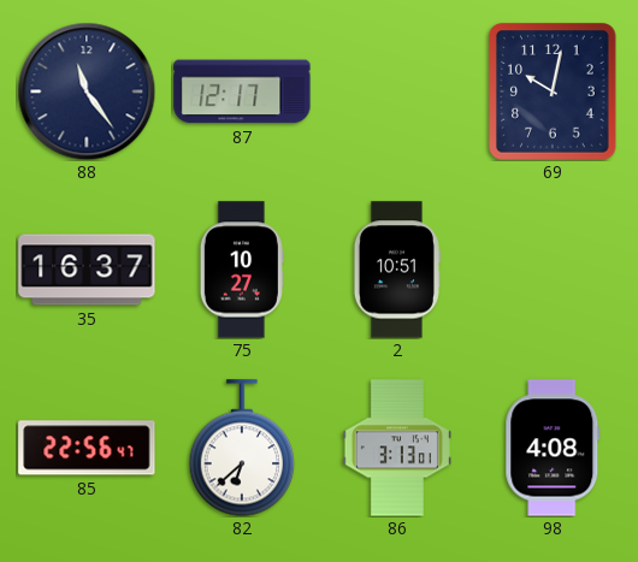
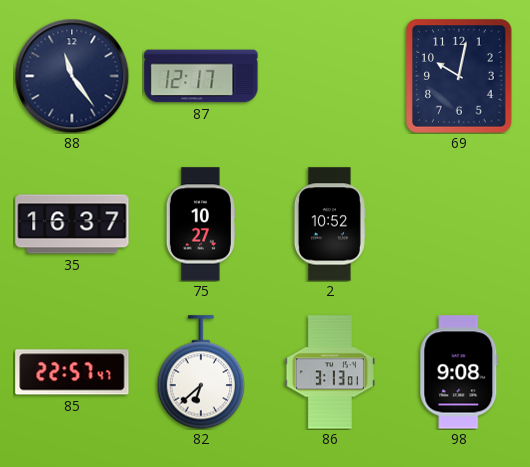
2: 10:51 -> 10:52 (329, 224)
85: 22:56 -> 22:57 (72, 372)
98: 4:08 -> 9:08 (459, 372)
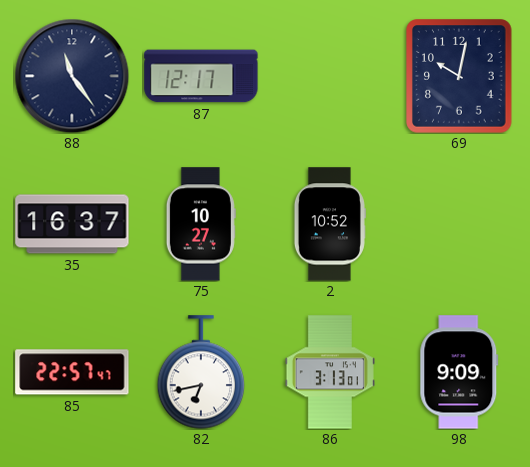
82: 6:38 -> 6:43 (201, 372)
98: 9:08 -> 9:09 (459, 372)
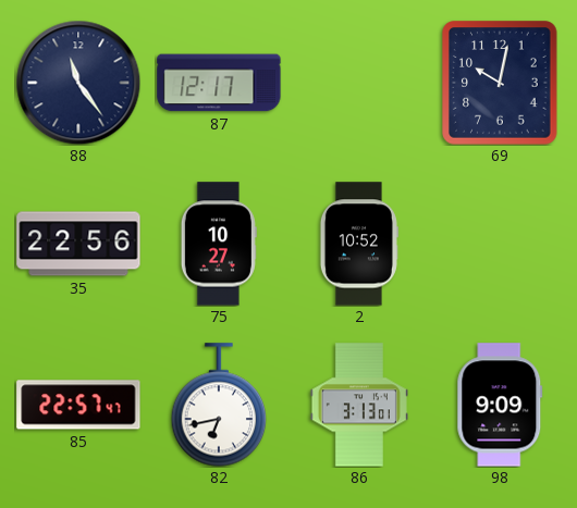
35: 16:37 -> 22:56 (78, 244)
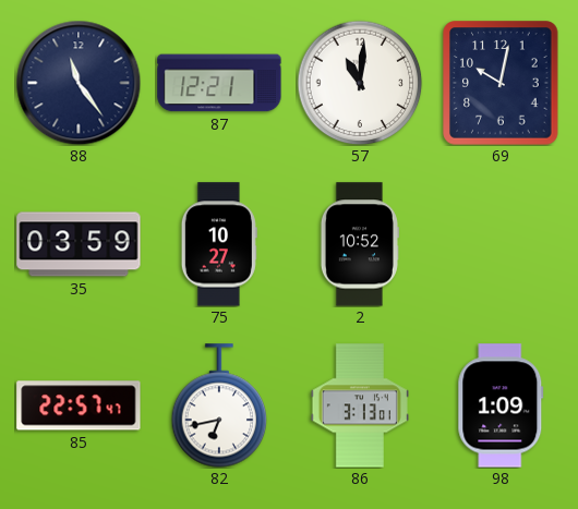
87: 12:17 -> 12:21 (219, 83)
57: none -> 11:01 (360, 83)
35: 22:56 -> 03:59 (79, 244)
98: 9:09 -> 1:09 (501, 405)
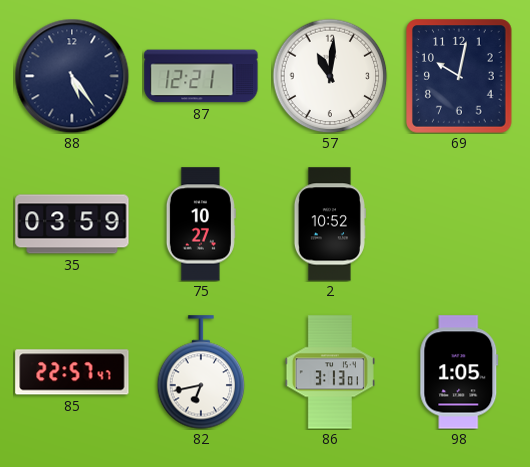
88: 11:24 -> 5:24 (72, 76)
98: 1:09 -> 1:05 (459, 372)
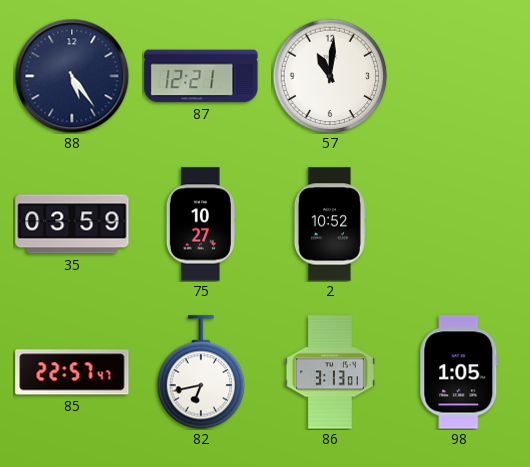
69: 10:02 -> none (459, 76)
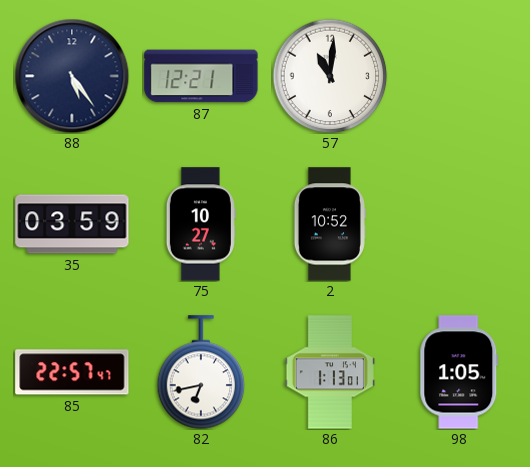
86: 3:13 -> 1:13 (330, 372)
